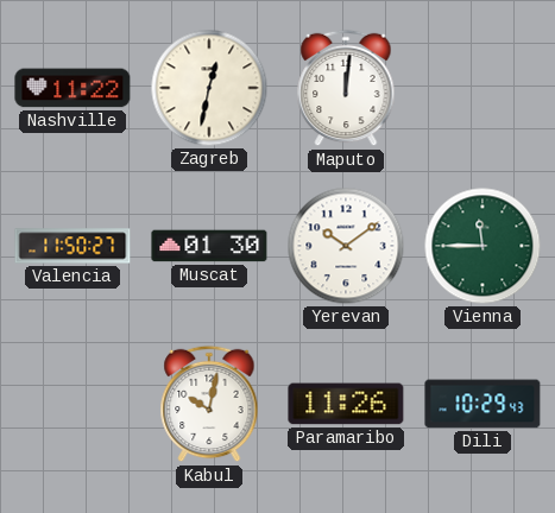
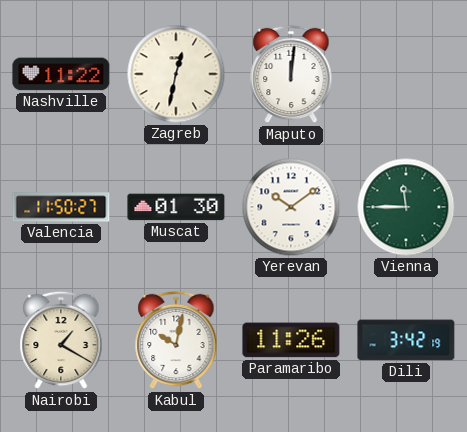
Nairobi: none -> 1:20 (61, 340)
Dili: 10:29 -> 3:42 (406, 340)
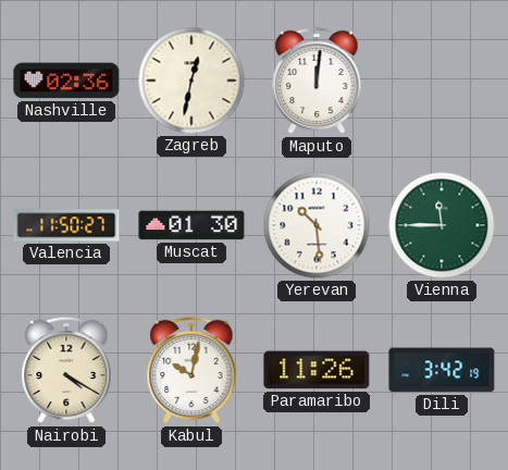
Nashville: 11:22 -> 02:36 (66, 81)
Yerevan: 10:09 -> 10:29 (317, 225)
Nairobi: 1:20 -> 4:20 (66, 370)
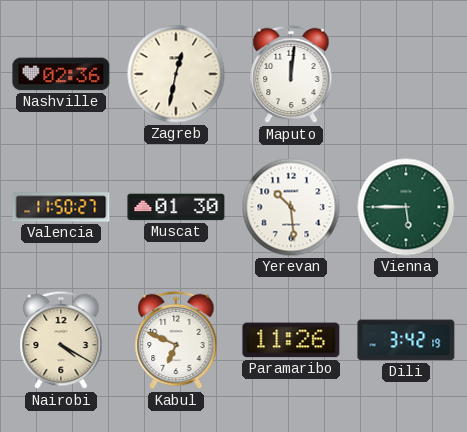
Vienna: 11:45 -> 5:45 (406, 207)
Kabul: 10:02 -> 6:49 (176, 340)
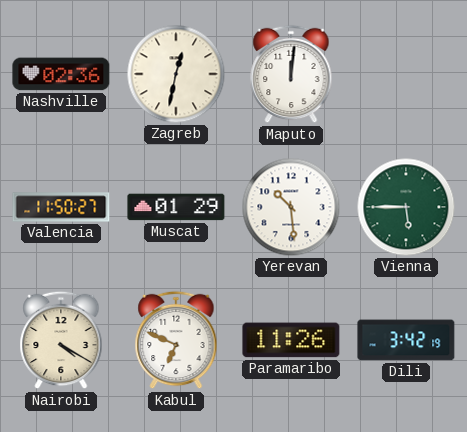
Muscat: 01:30 -> 01:29 (176, 207)
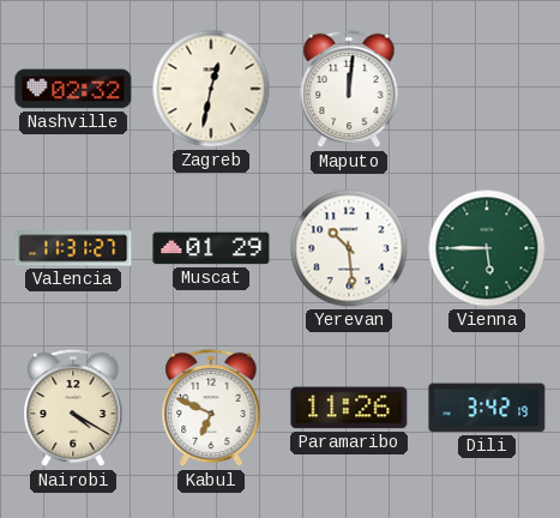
Nashville: 02:36 -> 02:32 (73, 89)
Valencia: 11:50 -> 11:31 (73, 248)
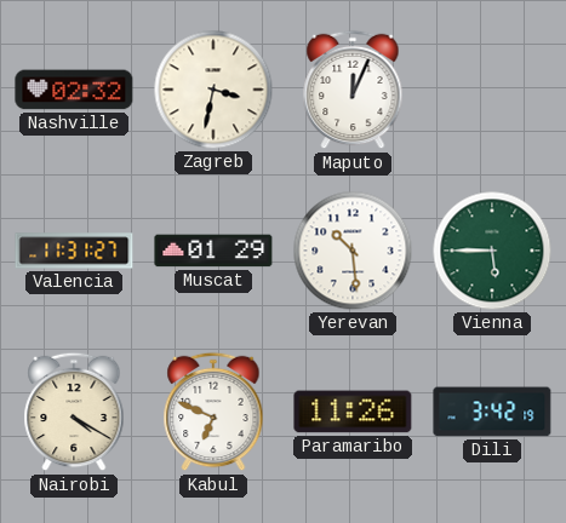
Zagreb: 12:32 -> 3:32 (213, 90)
Maputo: 12:01 -> 12:04 (353, 90)
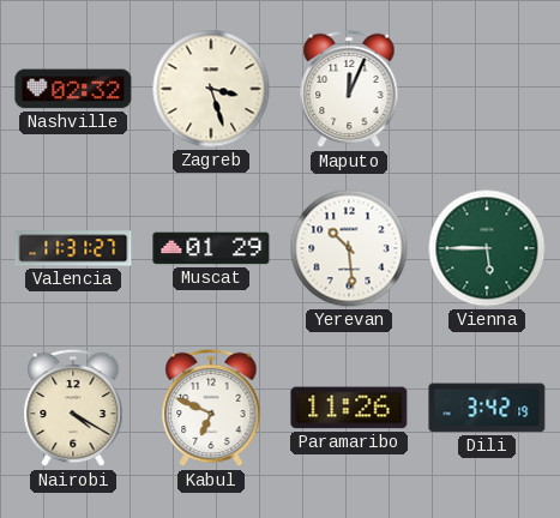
Zagreb: 3:32 -> 3:27 (211, 89)
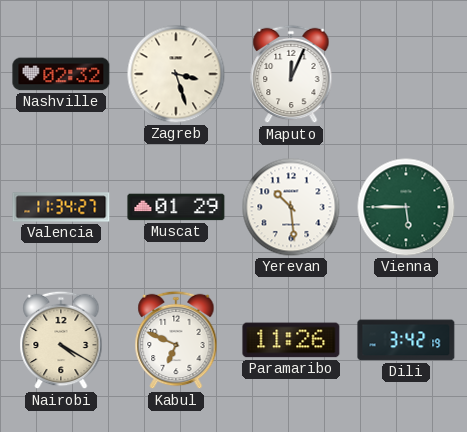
Valencia: 11:31 -> 11:34 (61, 207)
